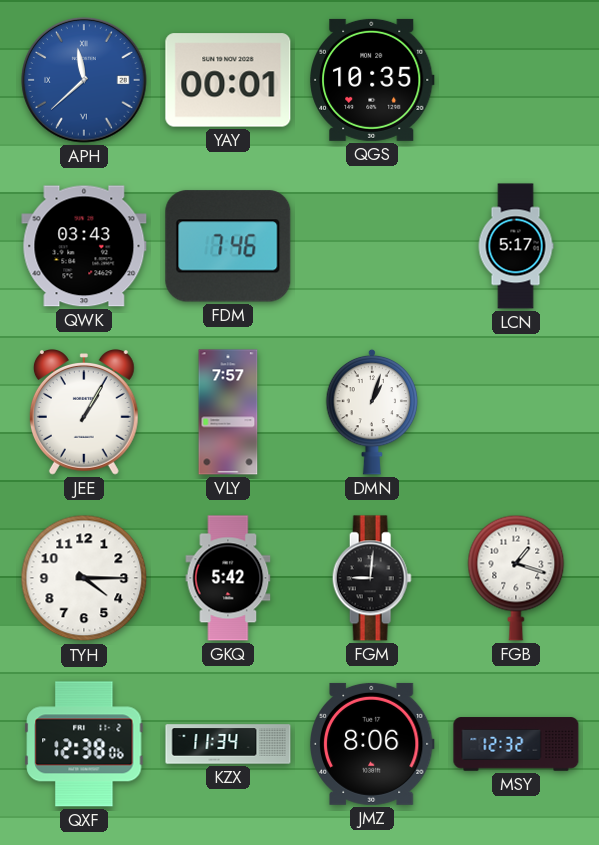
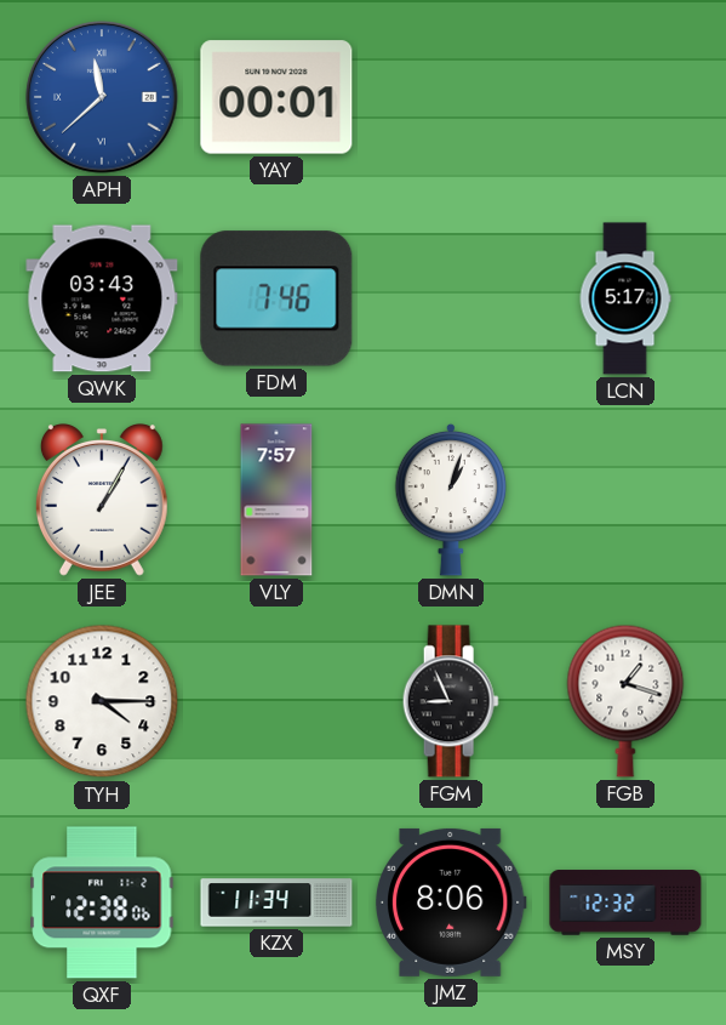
QGS: 10:35 -> none (373, 80)
GKQ: 5:42 -> none (228, 578)
FGM: 9:01 -> 8:56 (451, 701)
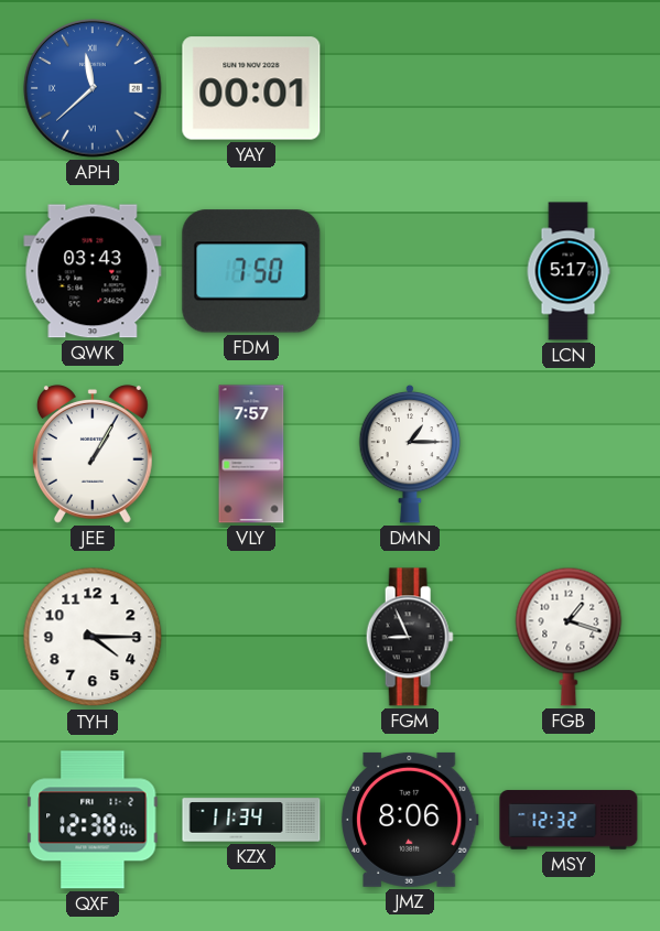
FDM: 7:46 -> 7:50 (251, 271)
DMN: 1:03 -> 1:15 (410, 454)
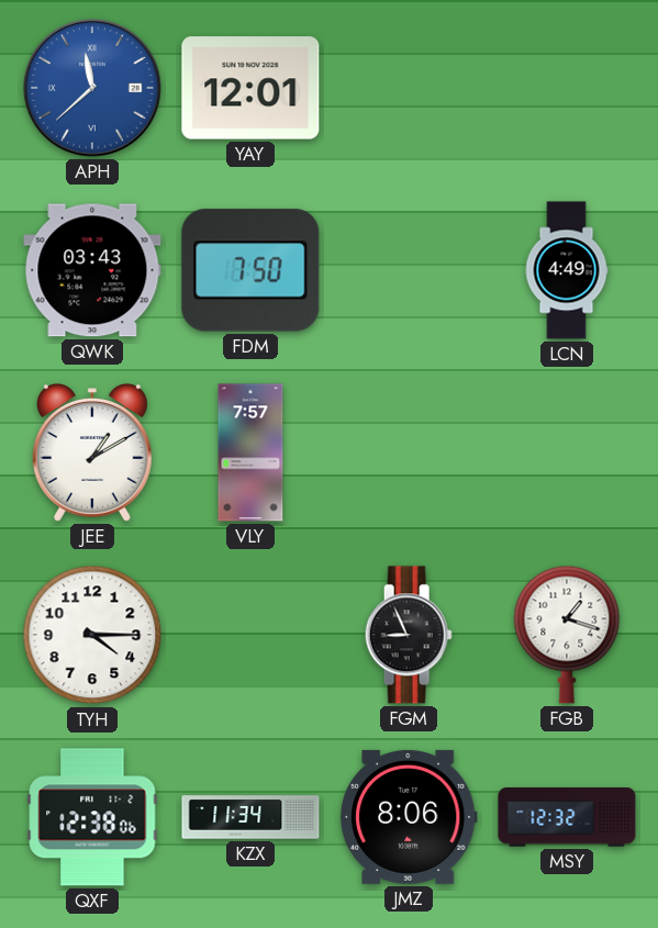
YAY: 00:01 -> 12:01 (250, 88)
LCN: 5:17 -> 4:49 (567, 270)
JEE: 1:05 -> 1:10 (92, 454)
DMN: 1:15 -> none (410, 454)
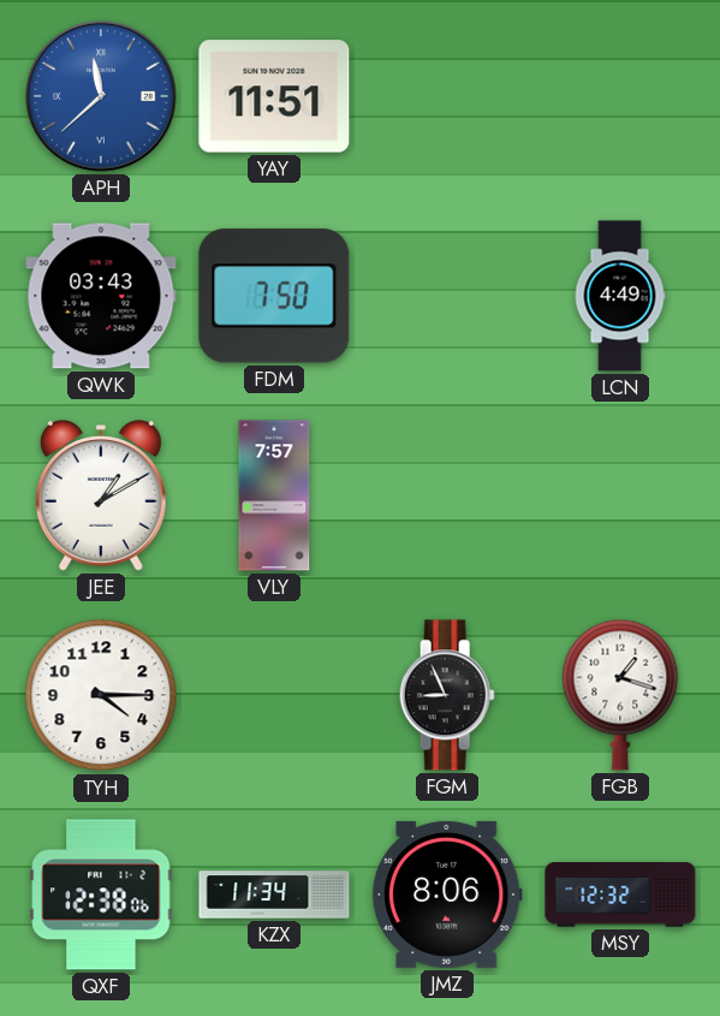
YAY: 12:01 -> 11:51 (274, 96)
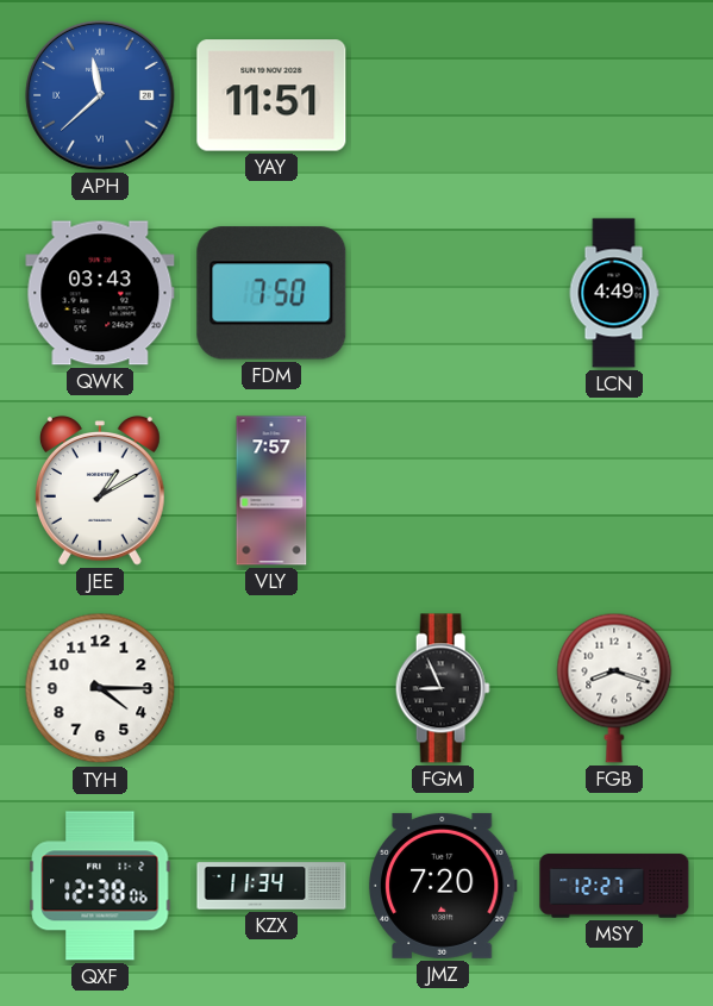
FGB: 1:18 -> 8:18 (614, 688)
JMZ: 8:06 -> 7:20 (443, 886)
MSY: 12:32 -> 12:27 (614, 886)
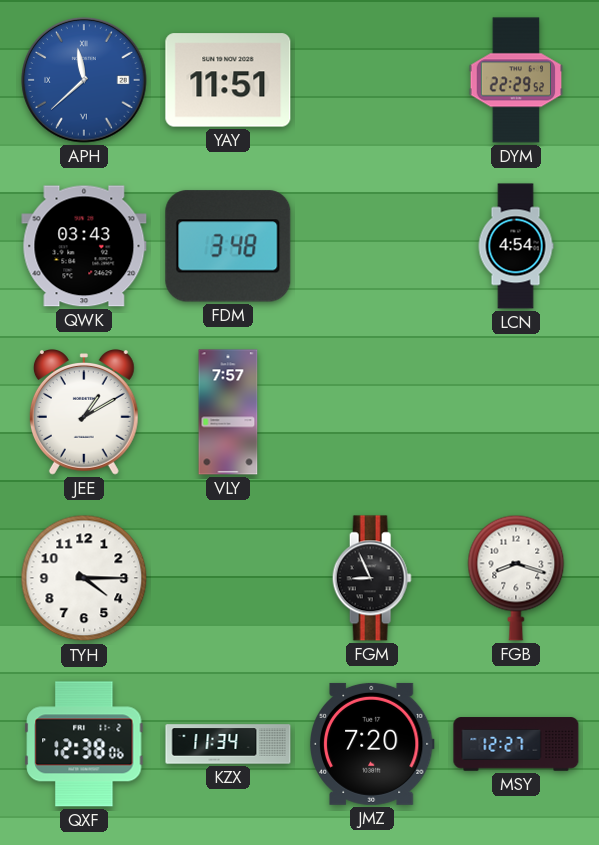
DYM: none -> 22:29 (516, 80)
FDM: 7:50 -> 3:48 (228, 246)
LCN: 4:49 -> 4:54 (516, 246)
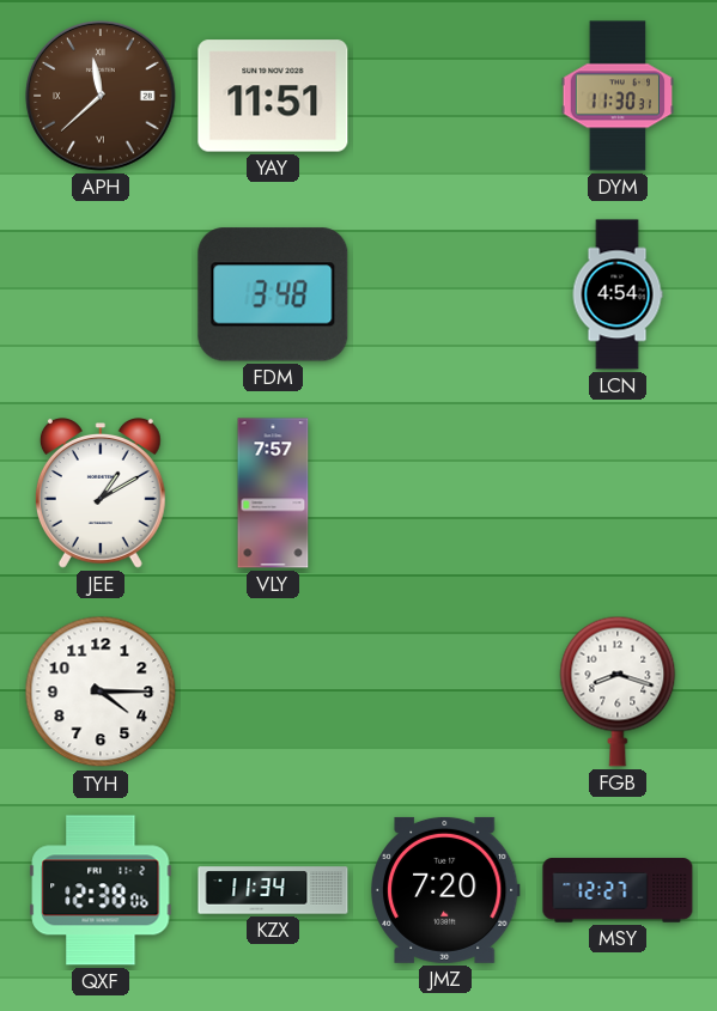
APH dial: blue -> brown (101, 96)
DYM: 22:29 -> 11:30 (618, 96)
QWK: 03:43 -> none (84, 246)
FGM: 8:56 -> none (372, 578)
